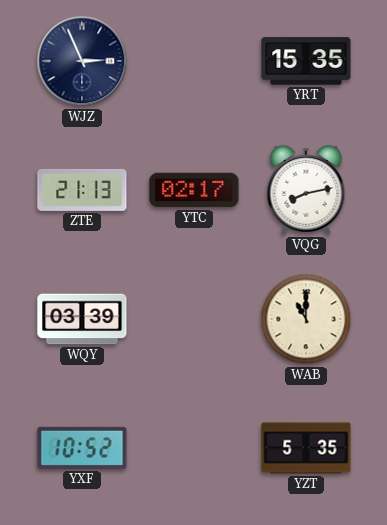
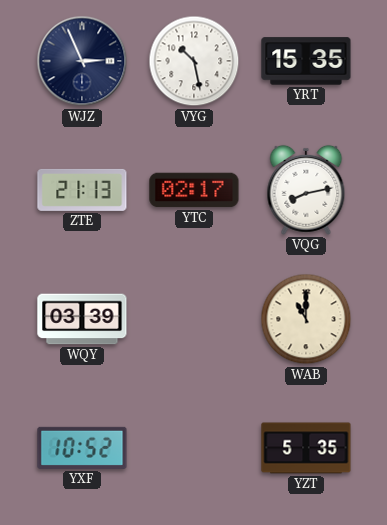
VYG: none -> 10:28 (194, 61)
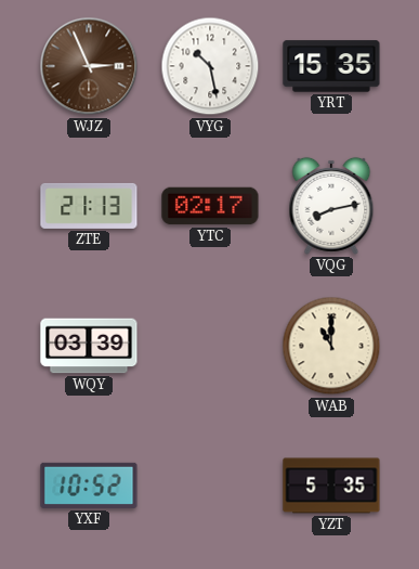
WJZ dial: navy -> brown (89, 66)
